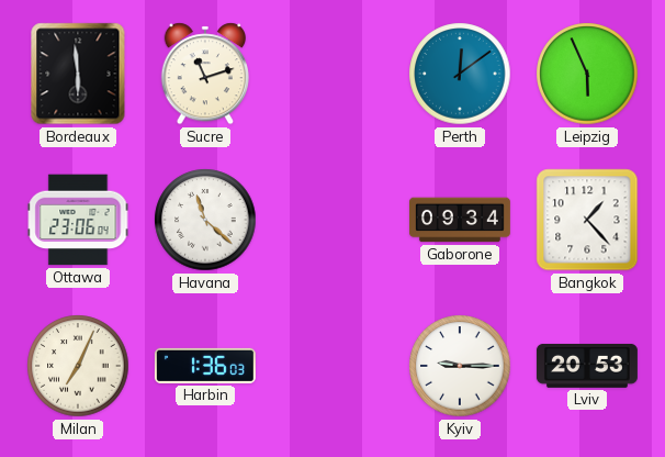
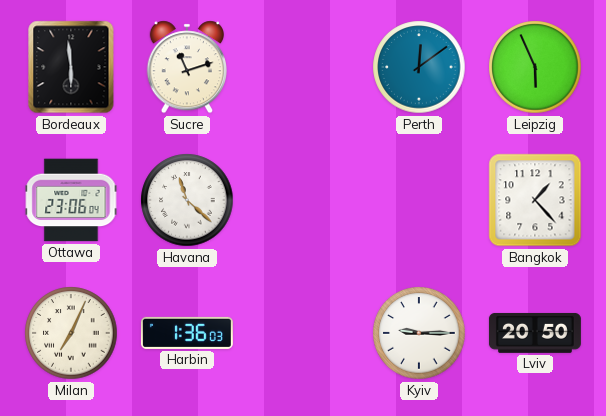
Gaborone: 09:34 -> none (460, 220)
Lviv: 20:53 -> 20:50 (535, 333)
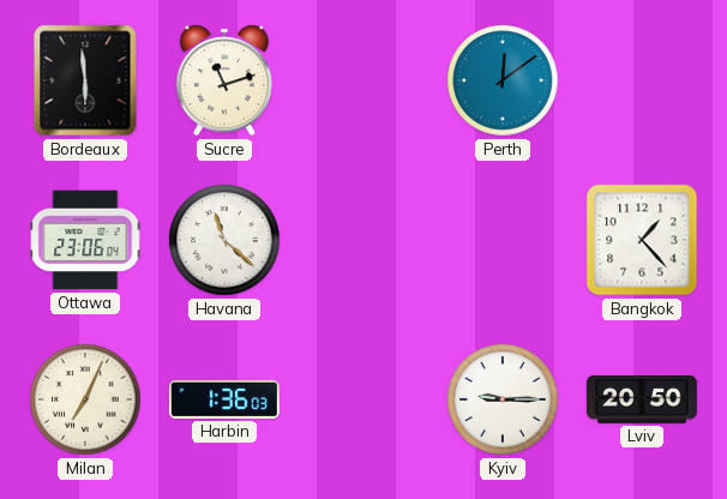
Leipzig: 5:56 -> none (535, 67)
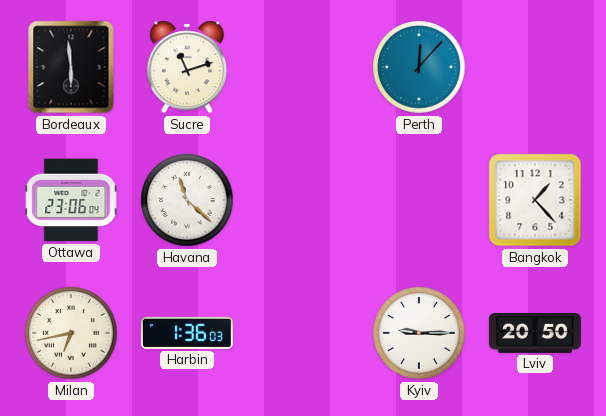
Perth: 12:09 -> 12:07 (419, 67)
Milan: 7:04 -> 6:43 (71, 333)
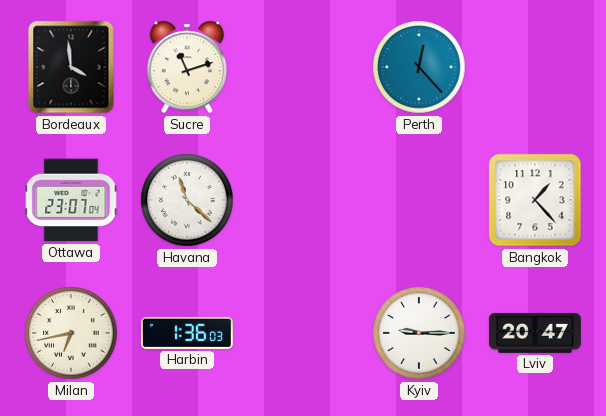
Bordeaux: 5:59 -> 3:59 (71, 67)
Perth: 12:07 -> 12:23 (419, 67)
Ottawa: 23:06 -> 23:07 (71, 200)
Lviv: 20:50 -> 20:47 (535, 333)
